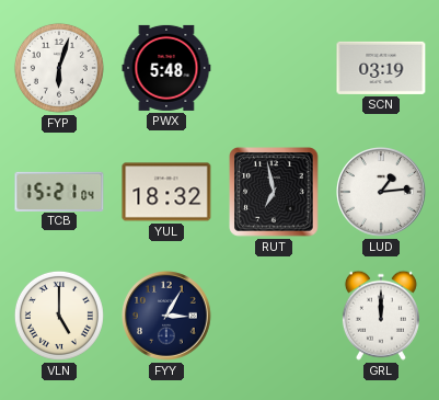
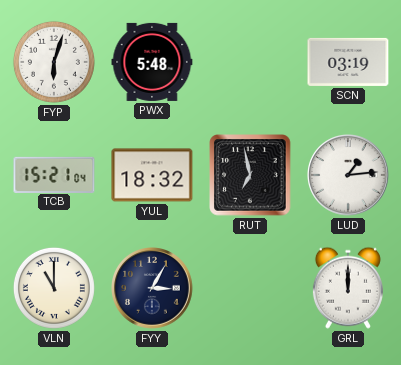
VLN: 5:00 -> 11:00 (54, 288)
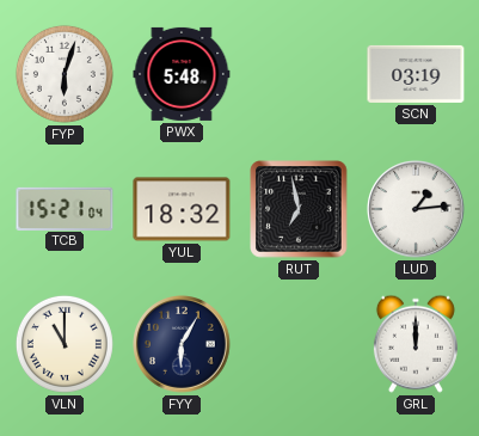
FYY: 3:05 -> 6:05 (183, 345)
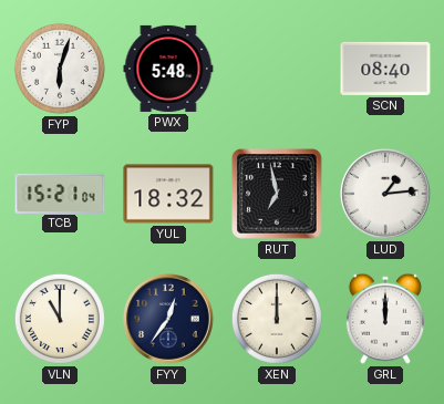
SCN: 03:19 -> 08:40 (385, 69)
FYY: 6:05 -> 12:36 (169, 320)
XEN: none -> 12:00 (277, 319)
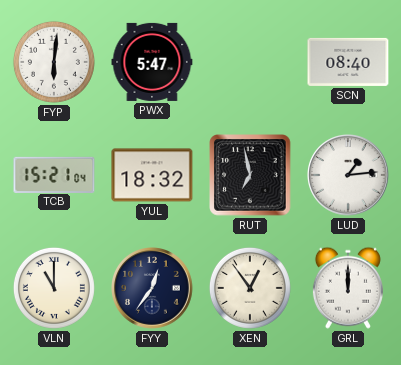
FYP: 6:03 -> 6:01 (54, 62)
PWX: 5:48 -> 5:47 (152, 62)
XEN: 12:00 -> 12:54 (250, 288)
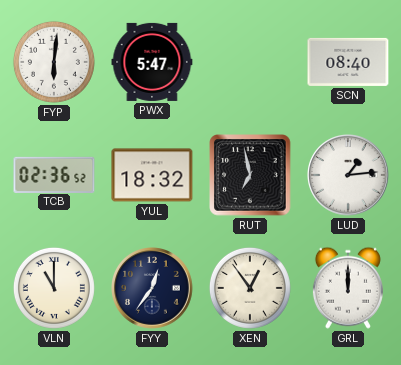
TCB: 15:21 -> 02:36 (54, 174)
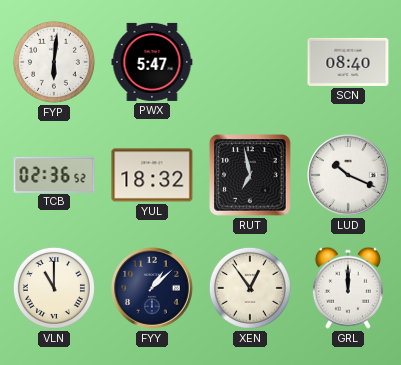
LUD: 1:14 -> 10:19 (349, 176)
FYY: 12:36 -> 1:08 (153, 289)
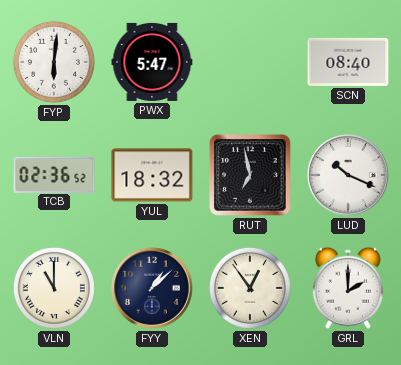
GRL: 12:00 -> 2:00 (348, 288)
